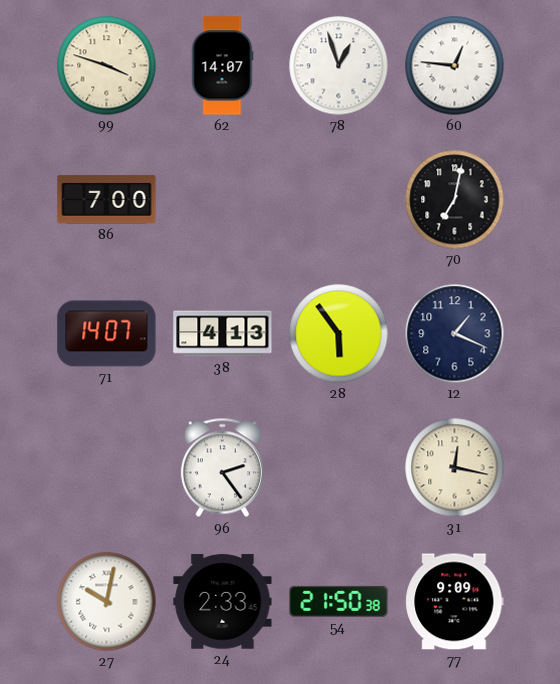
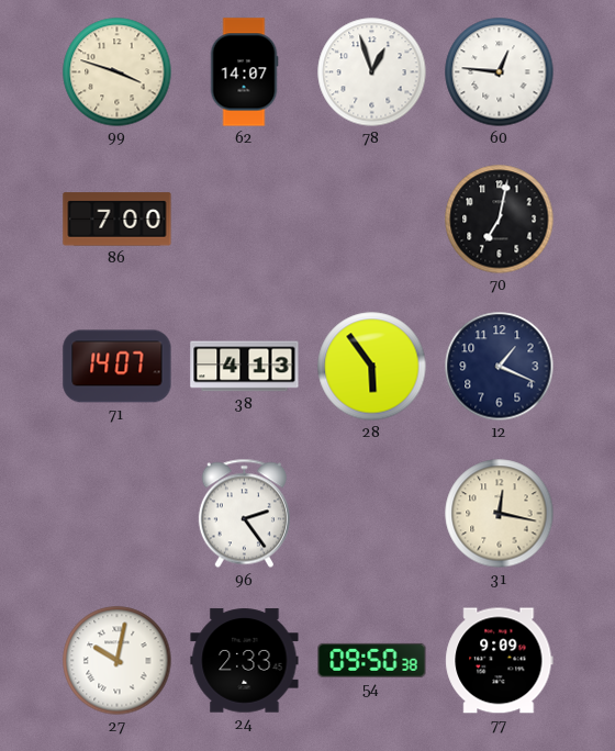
54: 21:50 -> 09:50 (372, 660)
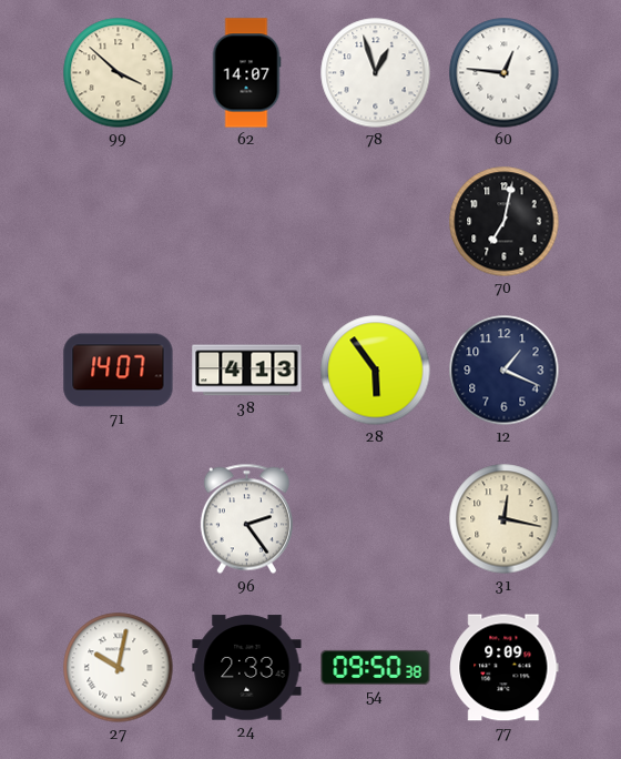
99: 3:48 -> 3:52 (119, 73)
86: 7:00 -> none (118, 220)
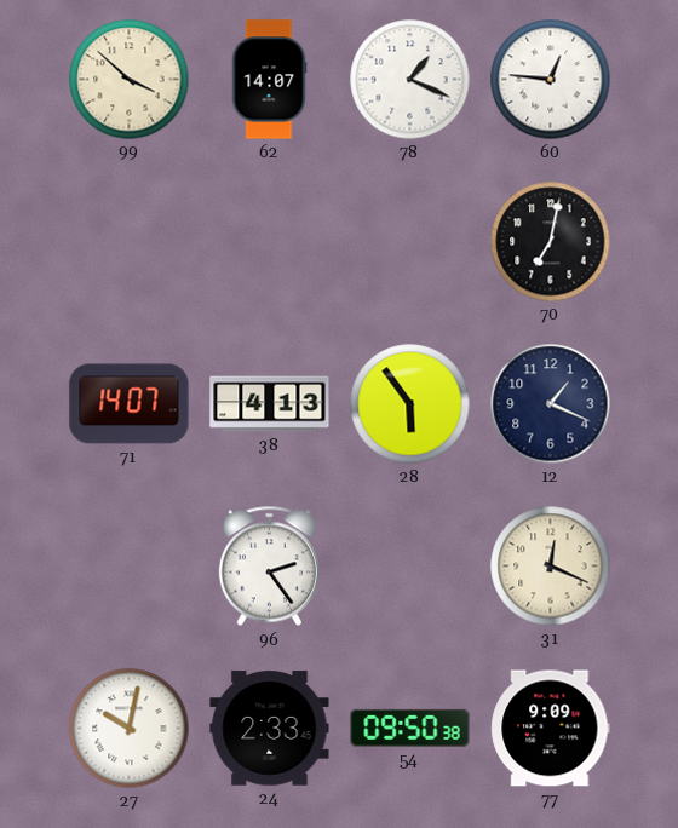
78: 12:57 -> 1:19 (410, 80)
31: 12:17 -> 12:19 (551, 567)
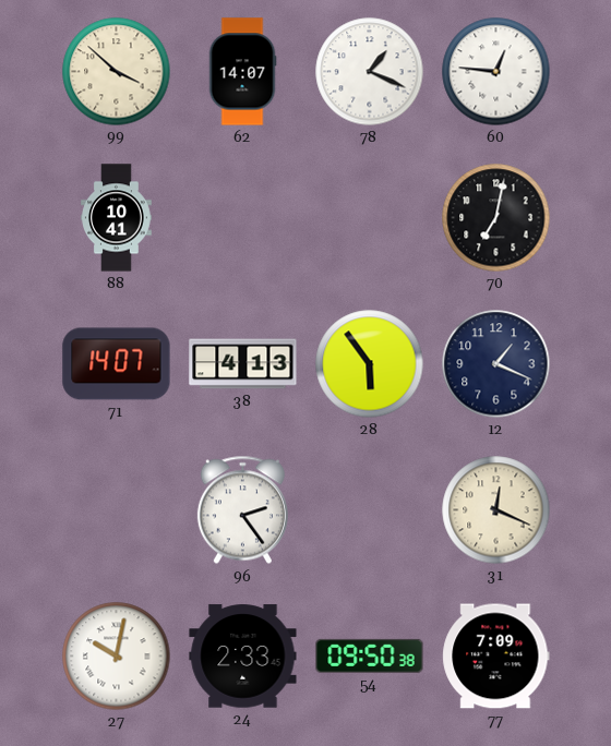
88: none -> 10:41 (117, 218)
77: 9:09 -> 7:09 (496, 657)
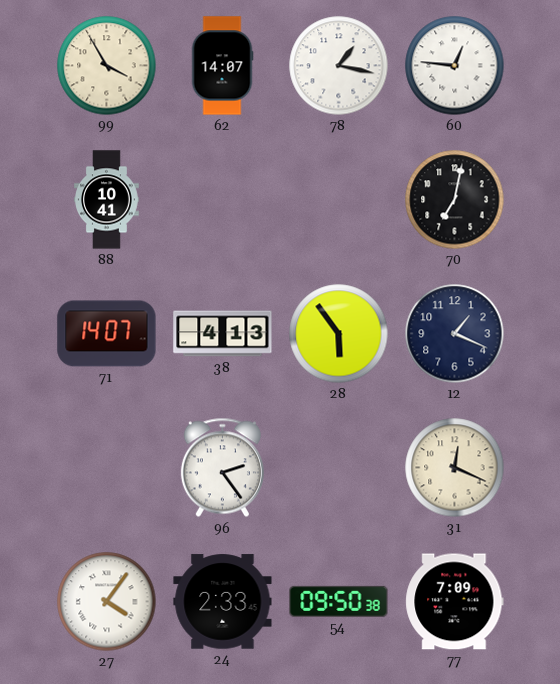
99: 3:52 -> 3:55 (107, 66)
78: 1:19 -> 1:17 (339, 66)
27: 10:02 -> 4:06 (107, 602)
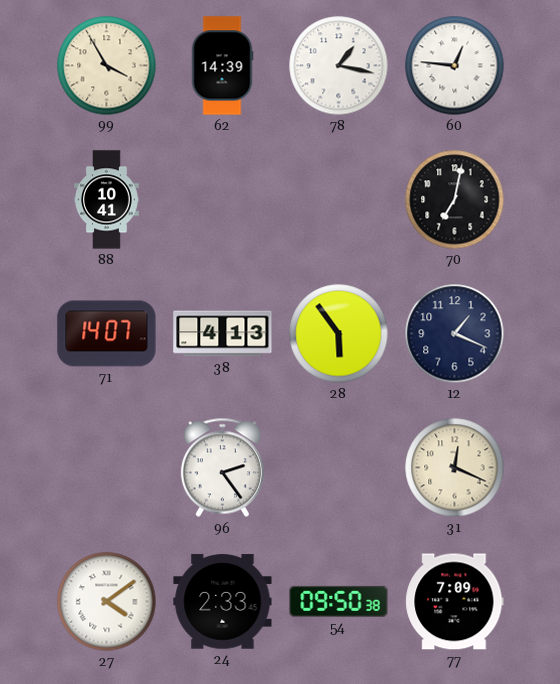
62: 14:07 -> 14:39 (222, 66)
27: 4:06 -> 4:09 (107, 602)
